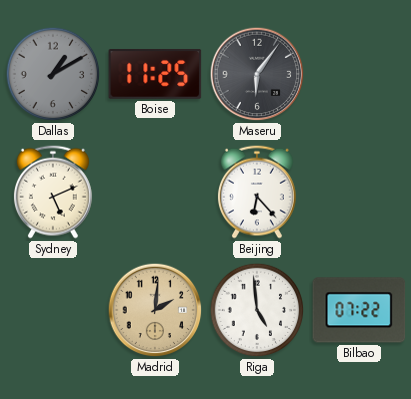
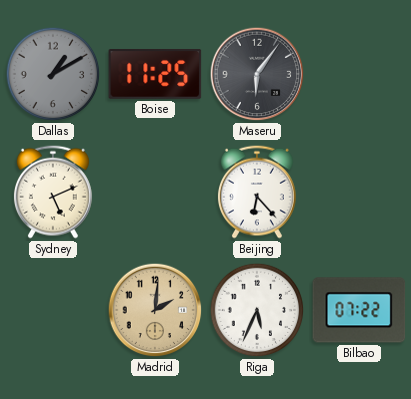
Riga: 4:59 -> 5:34 (257, 310)
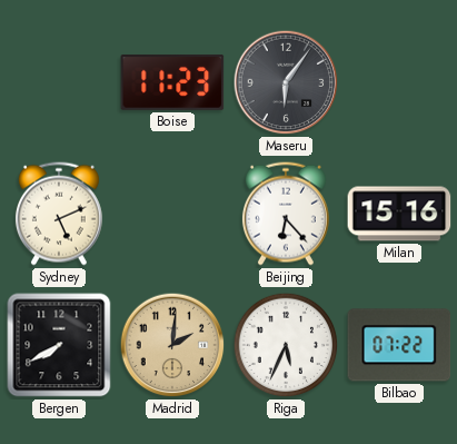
Dallas: 1:10 -> none (53, 74)
Boise: 11:25 -> 11:23 (172, 82)
Milan: none -> 15:16 (399, 214)
Bergen: none -> 7:40 (59, 345)
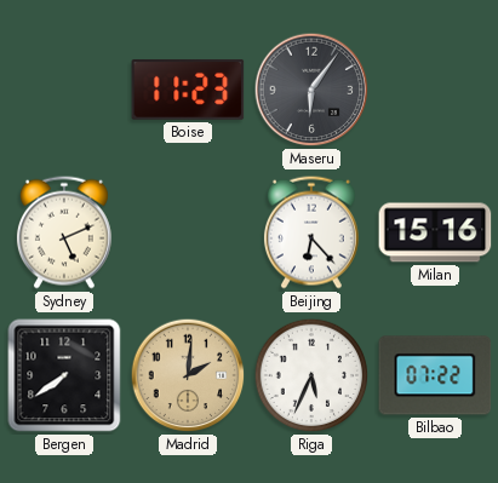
Bergen: 7:40 -> 7:39 (64, 375)
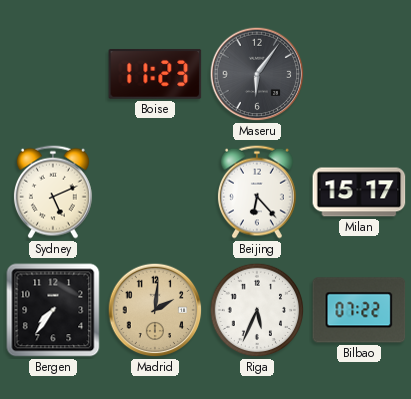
Milan: 15:16 -> 15:17 (359, 192)
Bergen: 7:39 -> 7:36 (53, 310)
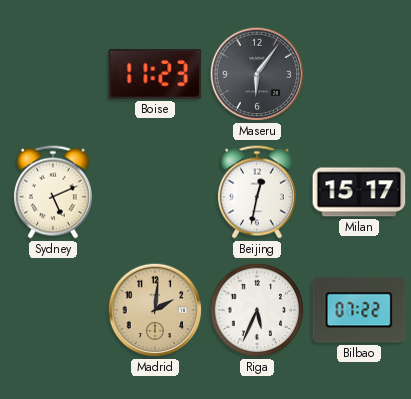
Beijing: 6:23 -> 12:32 (257, 192)
Bergen: 7:36 -> none (53, 310)
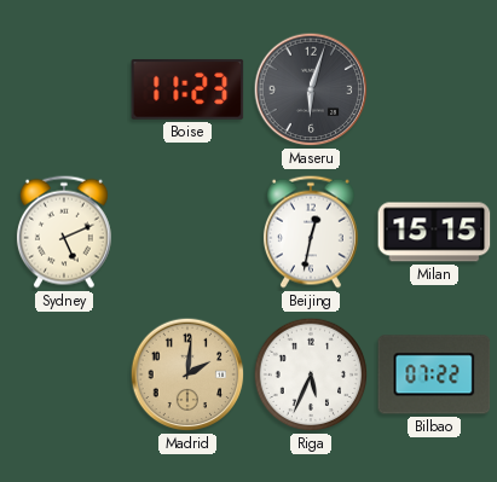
Maseru: 6:06 -> 6:03 (311, 89)
Milan: 15:17 -> 15:15 (434, 232)
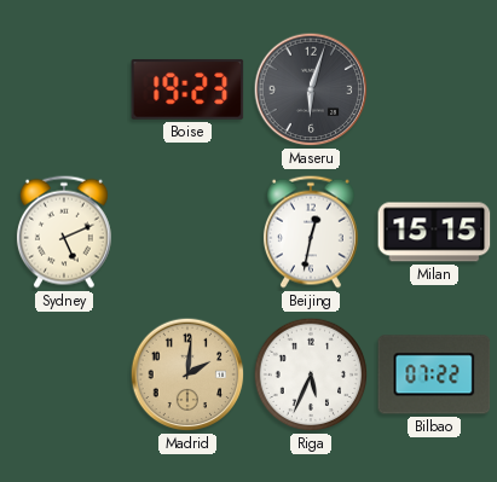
Boise: 11:23 -> 19:23 (187, 89)
